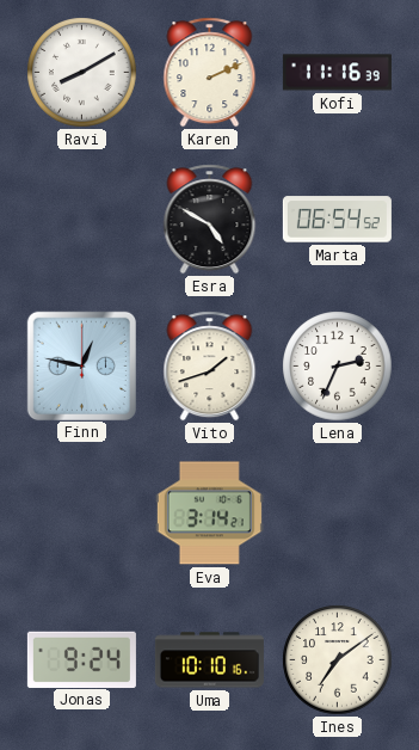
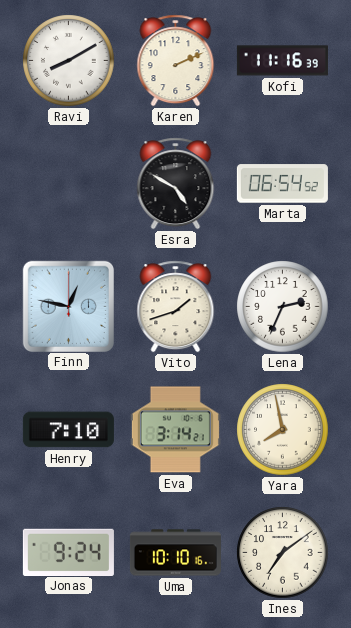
Henry: none -> 7:10 (68, 430)
Yara: none -> 7:58 (283, 430)
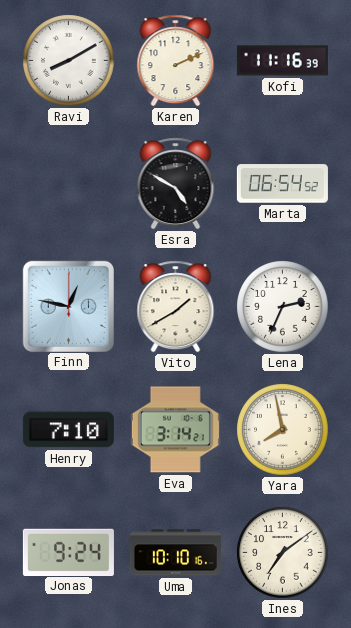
Vito: 1:42 -> 1:40 (176, 307)
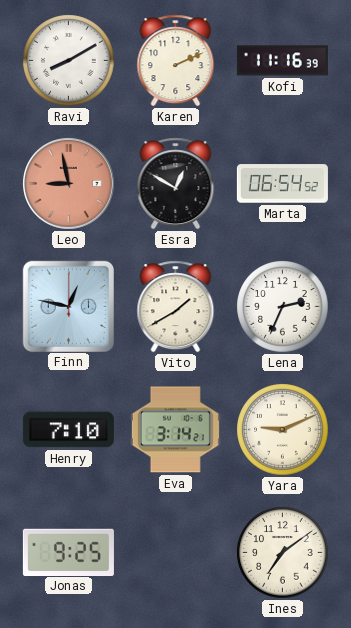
Leo: none -> 8:58 (69, 184)
Esra: 4:50 -> 12:50 (176, 184)
Yara: 7:58 -> 9:11 (283, 430)
Jonas: 9:24 -> 9:25 (68, 552)
Uma: 10:10 -> none (175, 553)
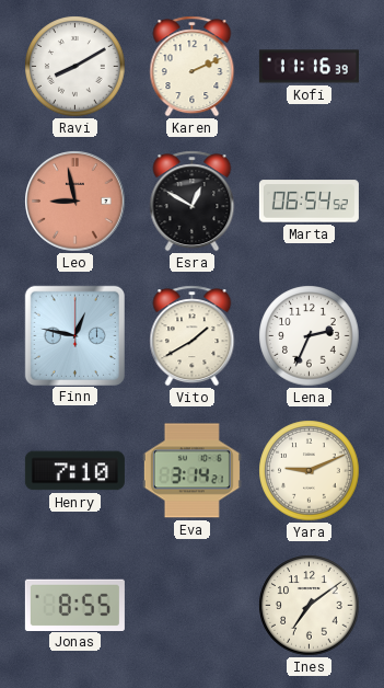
Jonas: 9:25 -> 8:55 (74, 605)
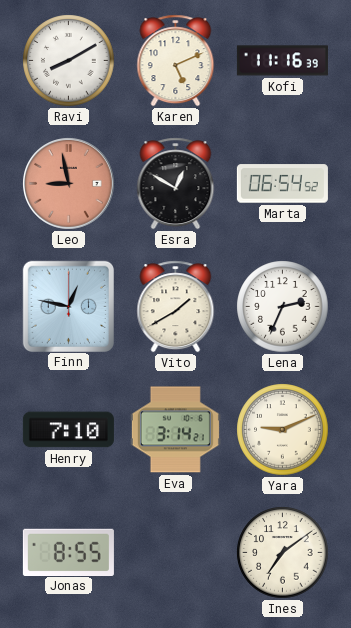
Karen: 2:11 -> 5:11 (176, 61)
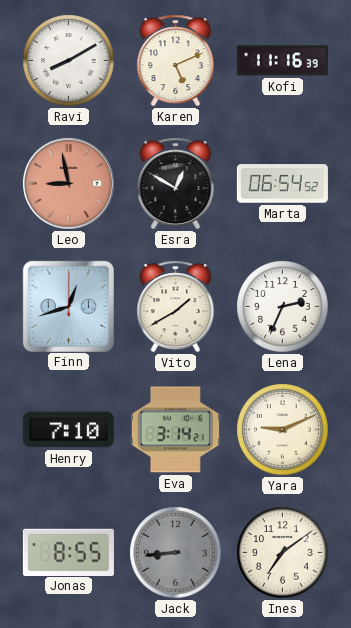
Finn: 12:47 -> 12:42 (68, 306)
Jack: none -> 8:44 (176, 553)
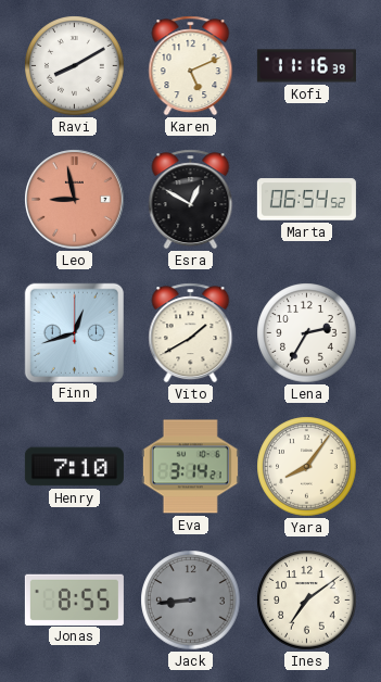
Lena: 2:34 -> 2:35 (307, 333)
Yara: 9:11 -> 8:06 (307, 467)
